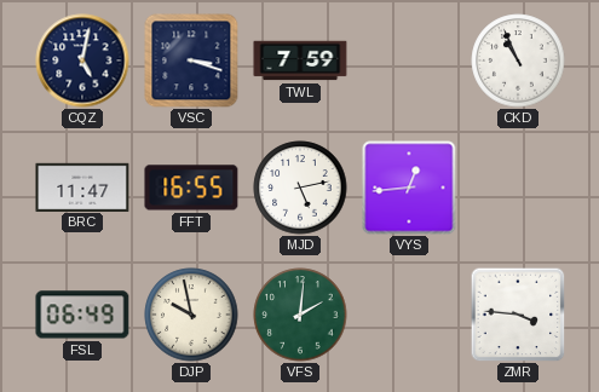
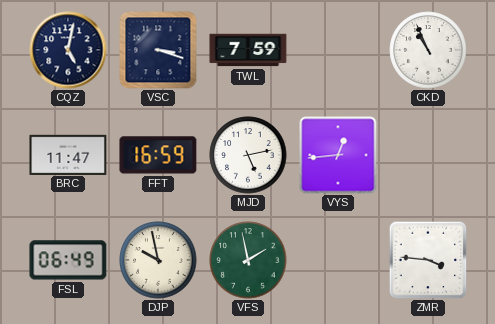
FFT: 16:55 -> 16:59 (158, 155)
VFS: 2:01 -> 1:58 (248, 260)
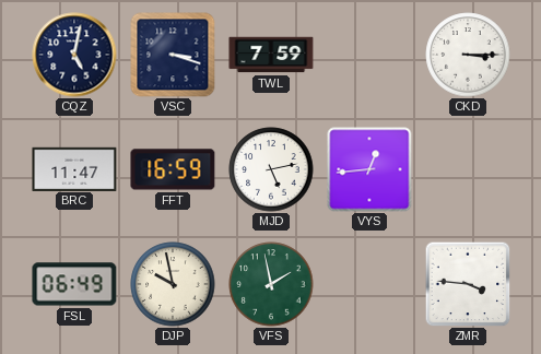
CKD: 10:56 -> 3:15 (468, 55)
